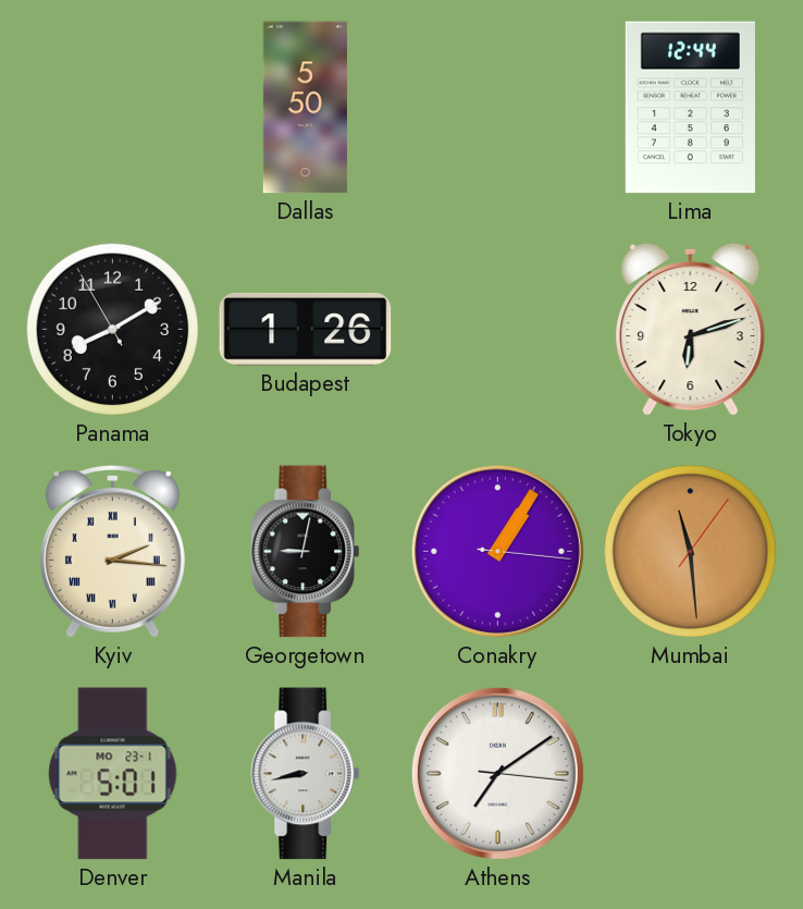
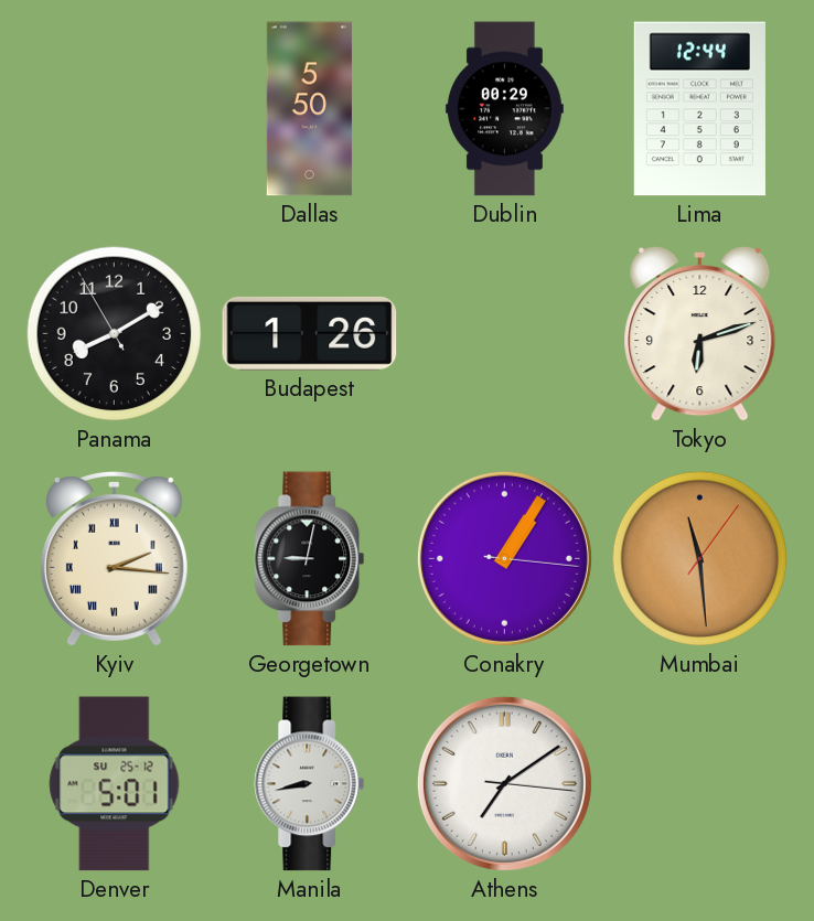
Dublin: none -> 00:29 (504, 109)
Denver date: MO 23-1 -> SU 25-12 (115, 784)
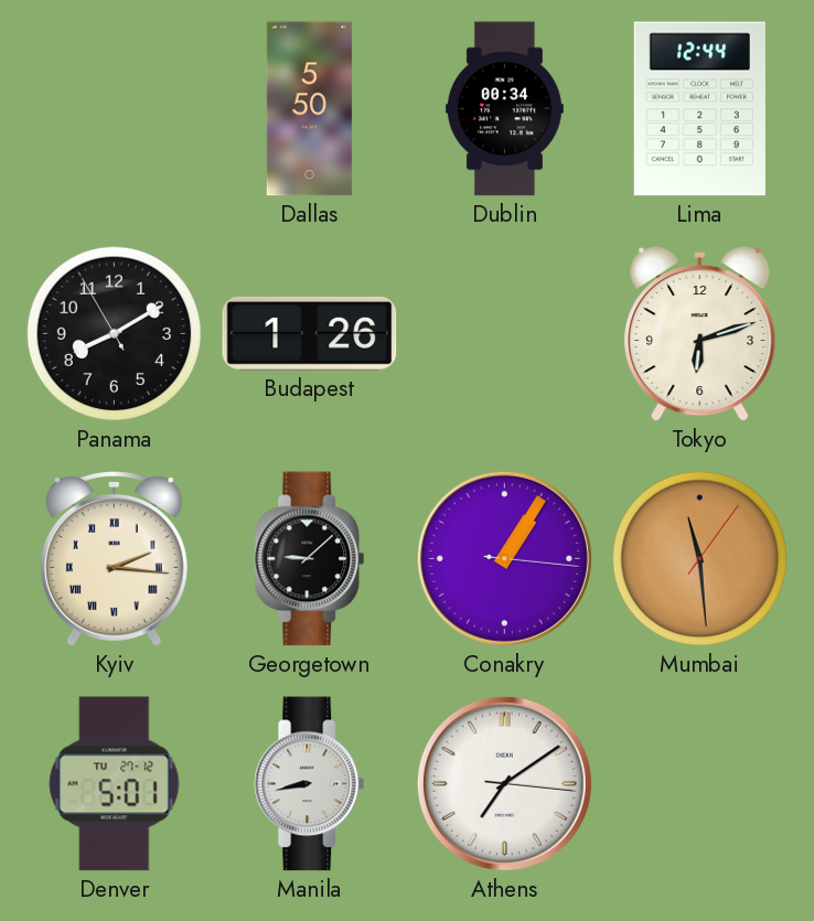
Dublin: 00:29 -> 00:34 (504, 109)
Georgetown: 9:02 -> 9:08 (310, 559)
Denver date: SU 25-12 -> TU 27-12 (115, 784)
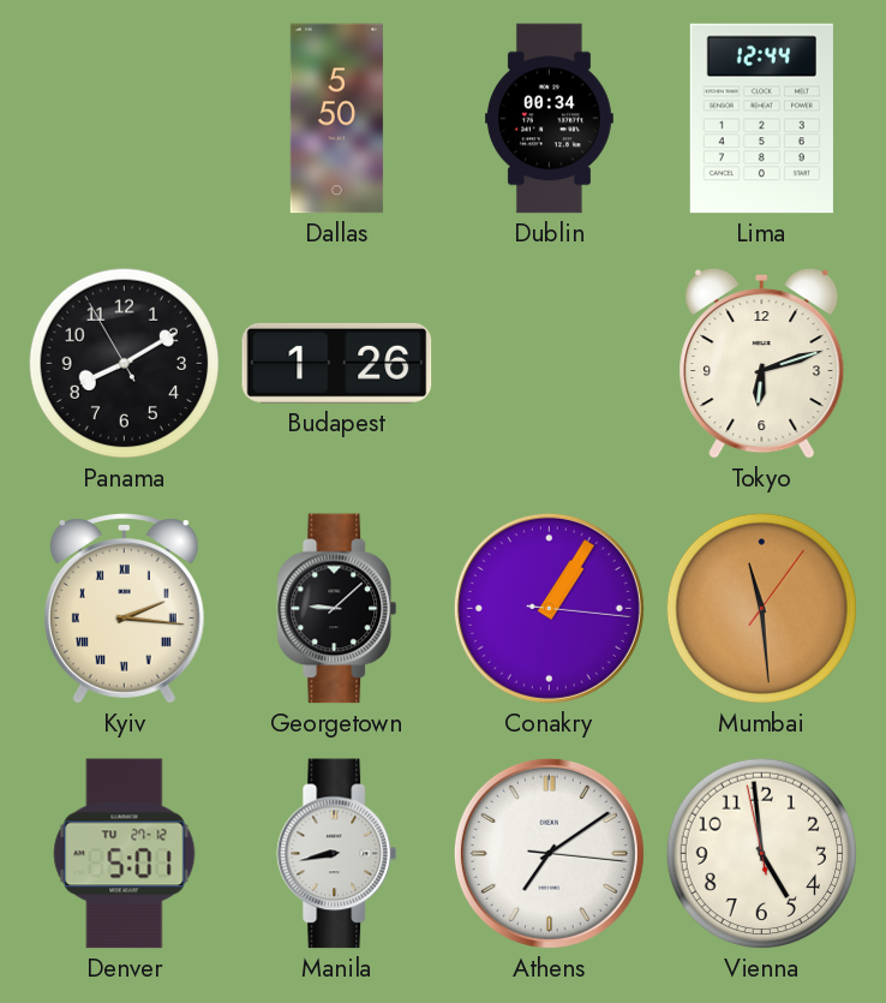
Vienna: none -> 4:58 (762, 854)
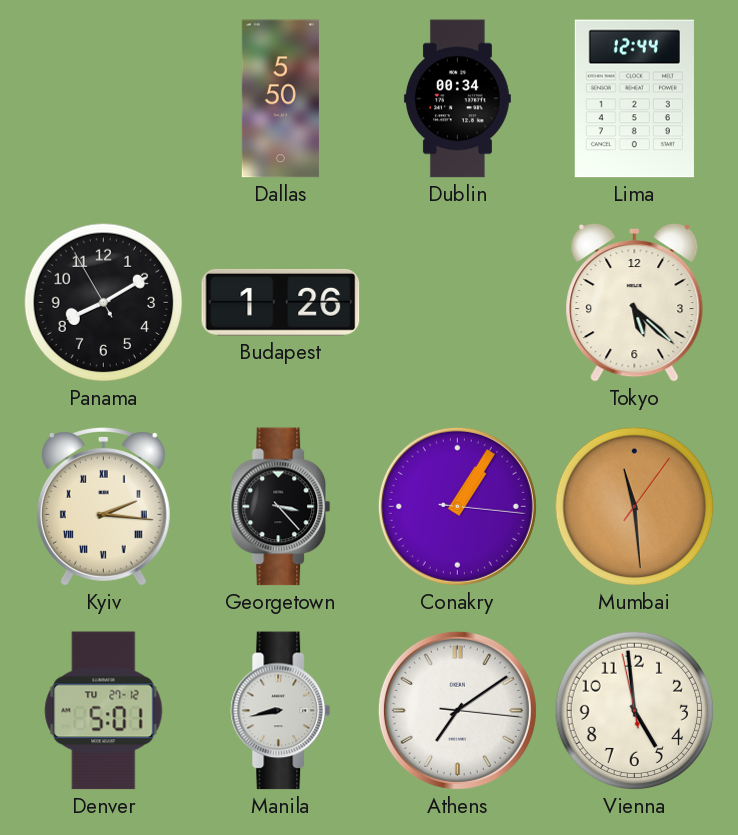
Tokyo: 6:12 -> 5:22 (635, 302)
Georgetown: 9:08 -> 3:23 (281, 507)
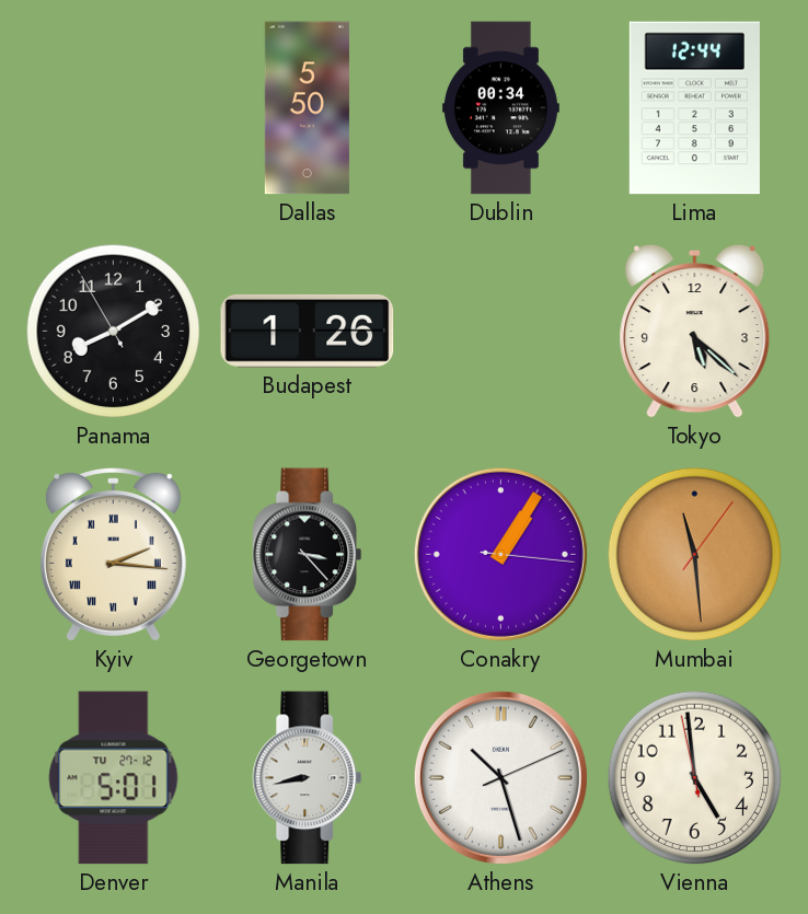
Athens: 7:09 -> 10:27 (500, 777)
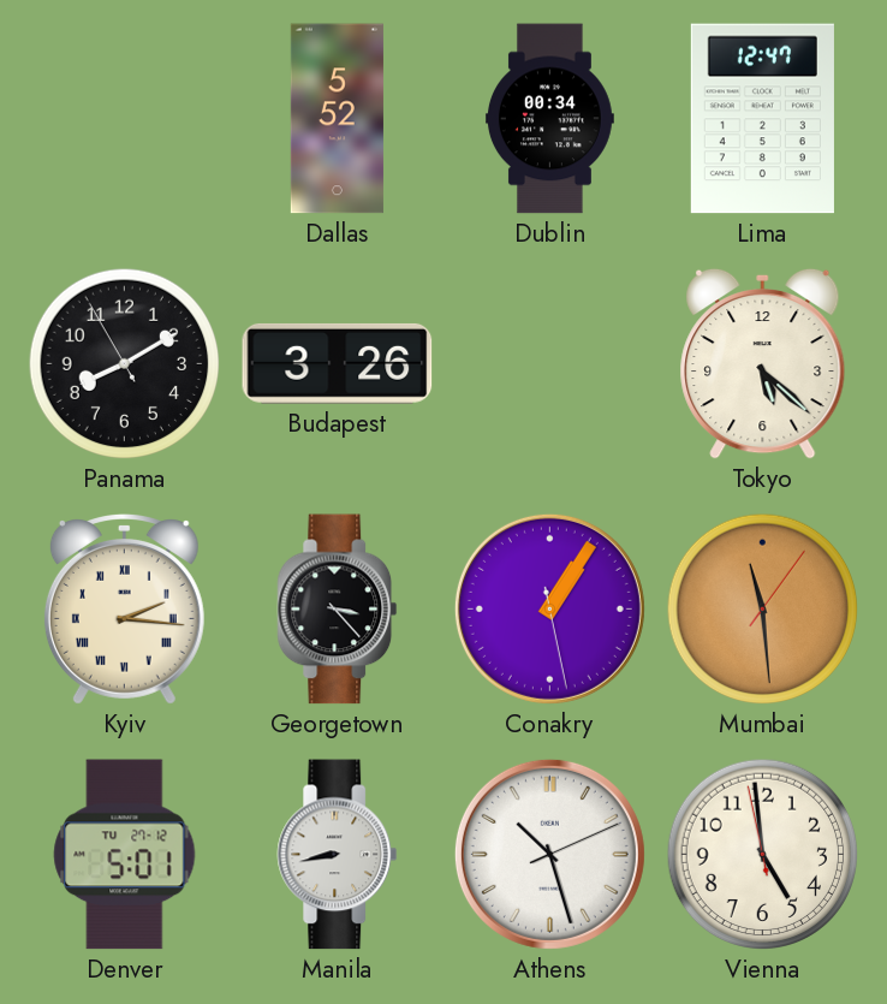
Dallas: 5:50 -> 5:52 (337, 119)
Lima: 12:44 -> 12:47 (762, 119)
Budapest: 1:26 -> 3:26 (338, 363)
Conakry: 1:05:16 -> 1:05:28 (549, 608)
